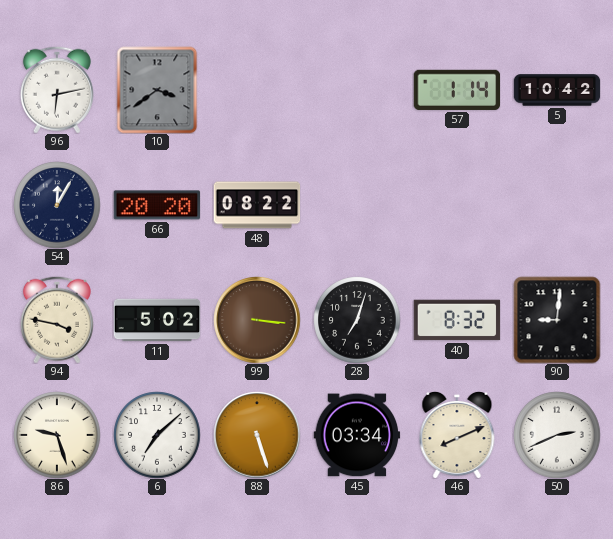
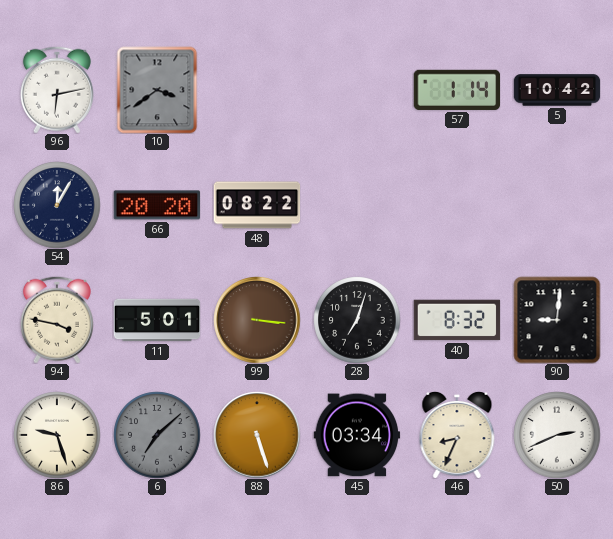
11: 5:02 -> 5:01 (157, 320)
6 dial: white -> grey (157, 435)
46: 8:11 -> 8:34 (457, 435)
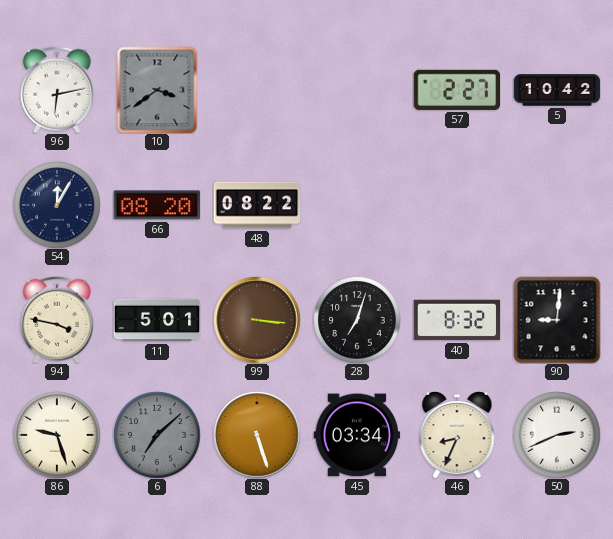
57: 1:14 -> 2:27 (457, 90)
66: 20:20 -> 08:20 (157, 205)
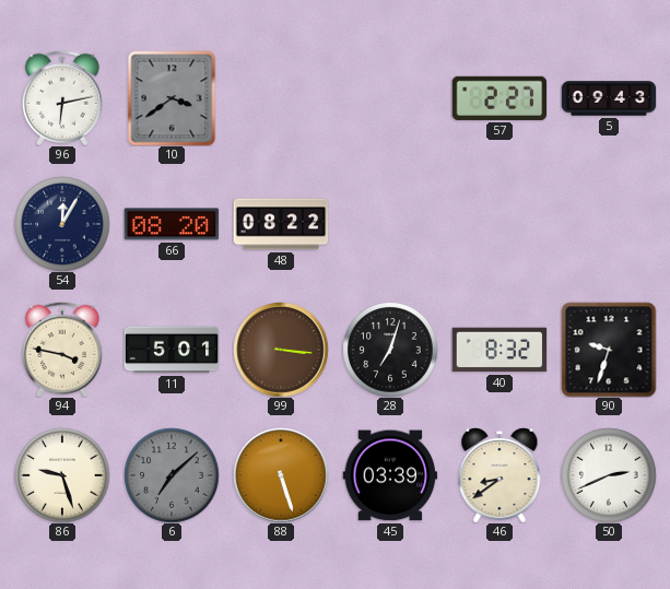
5: 10:42 -> 09:43 (609, 98)
90: 9:01 -> 9:33 (609, 350)
45: 03:34 -> 03:39 (390, 475)
46: 8:34 -> 8:39 (499, 475)
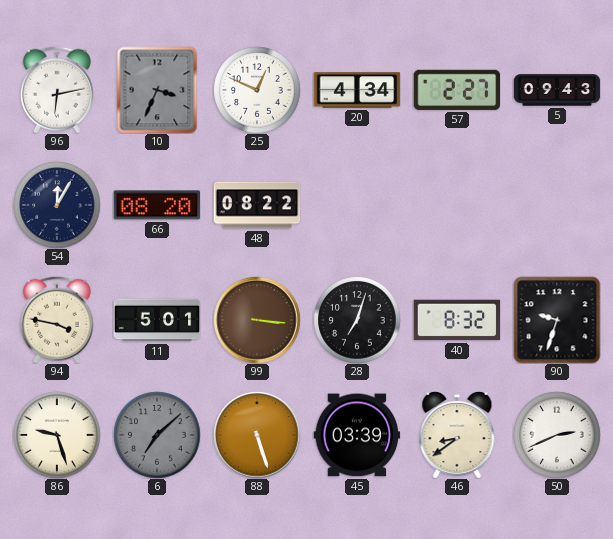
10: 3:39 -> 3:34 (157, 90)
25: none -> 12:49 (257, 90)
20: none -> 4:34 (357, 90)
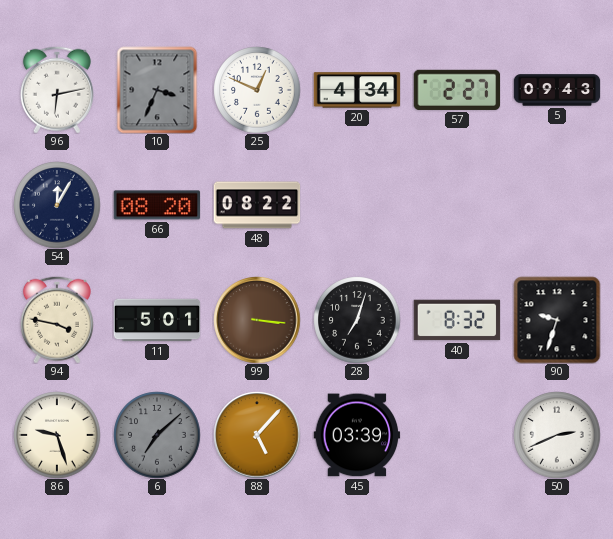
88: 5:27 -> 5:07 (257, 435)
46: 8:39 -> none (457, 435)
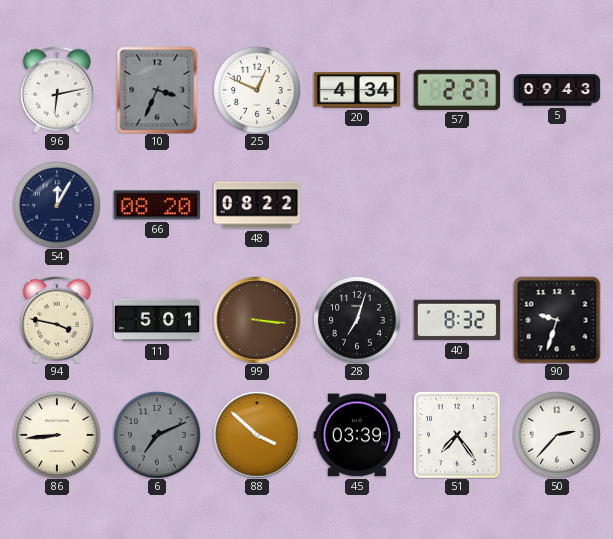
86: 9:27 -> 8:44 (57, 435)
6: 7:08 -> 7:11 (157, 435)
88: 5:07 -> 3:52 (257, 435)
51: none -> 7:24 (457, 435)
50: 2:41 -> 2:37 (557, 435)
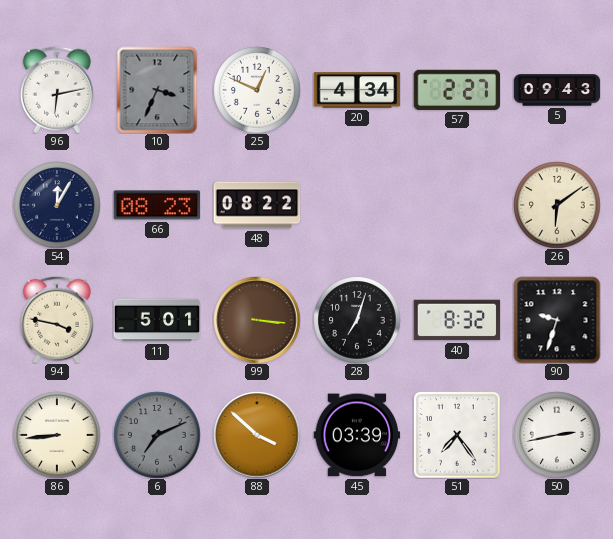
66: 08:20 -> 08:23 (157, 205)
26: none -> 6:09 (557, 205)
50: 2:37 -> 2:43 (557, 435)
